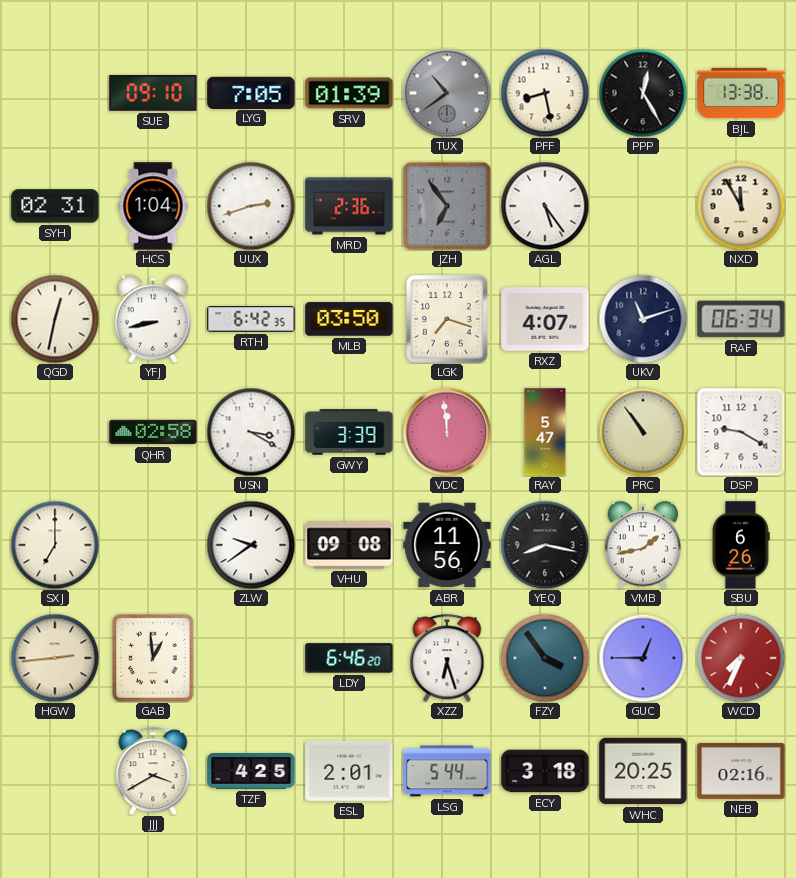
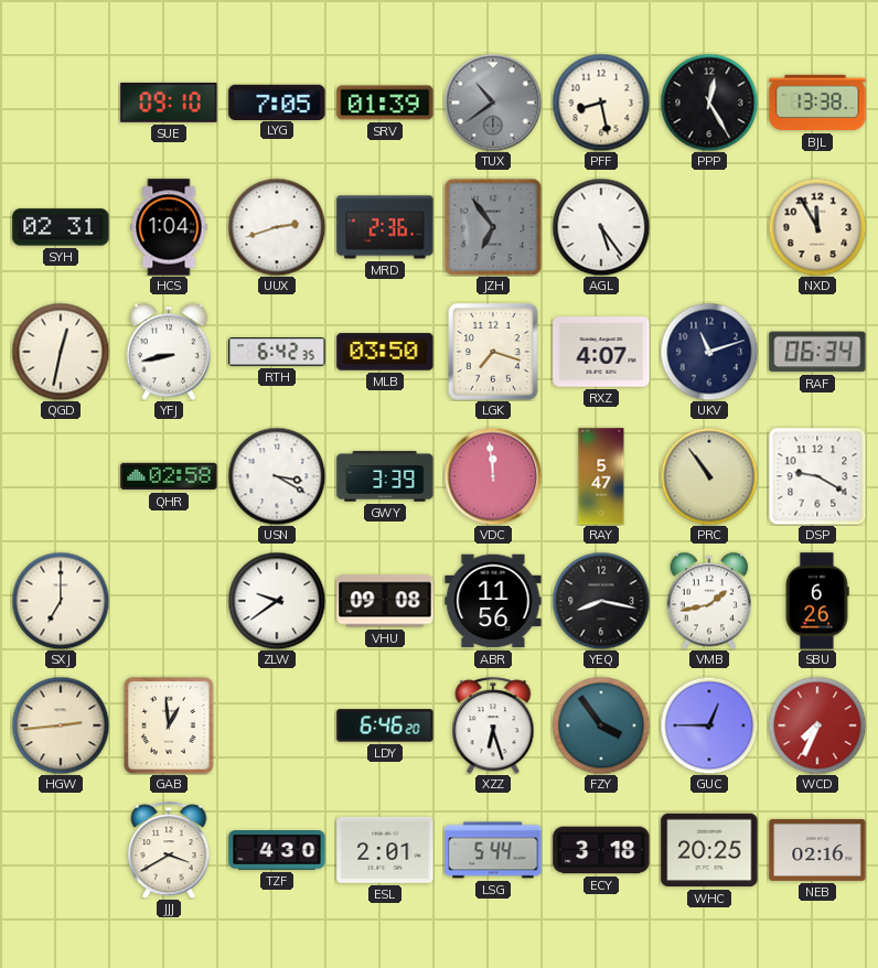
TZF: 4:25 -> 4:30 (277, 851)
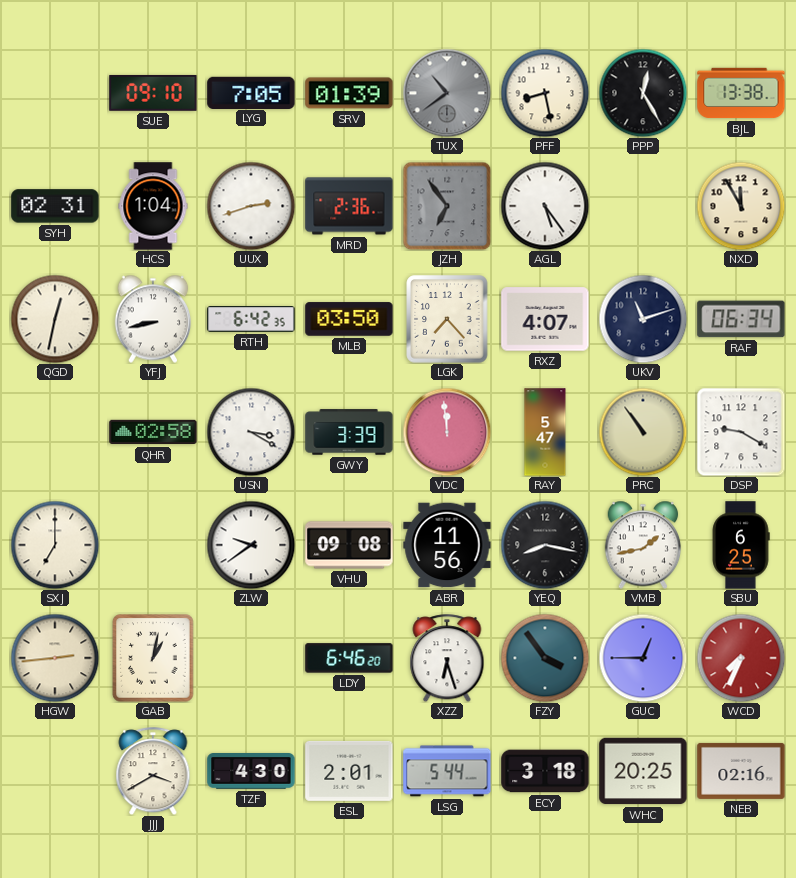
LGK: 7:18 -> 7:23 (447, 319)
SBU: 6:26 -> 6:25 (741, 545)
GAB: 12:59 -> 1:02 (153, 658)
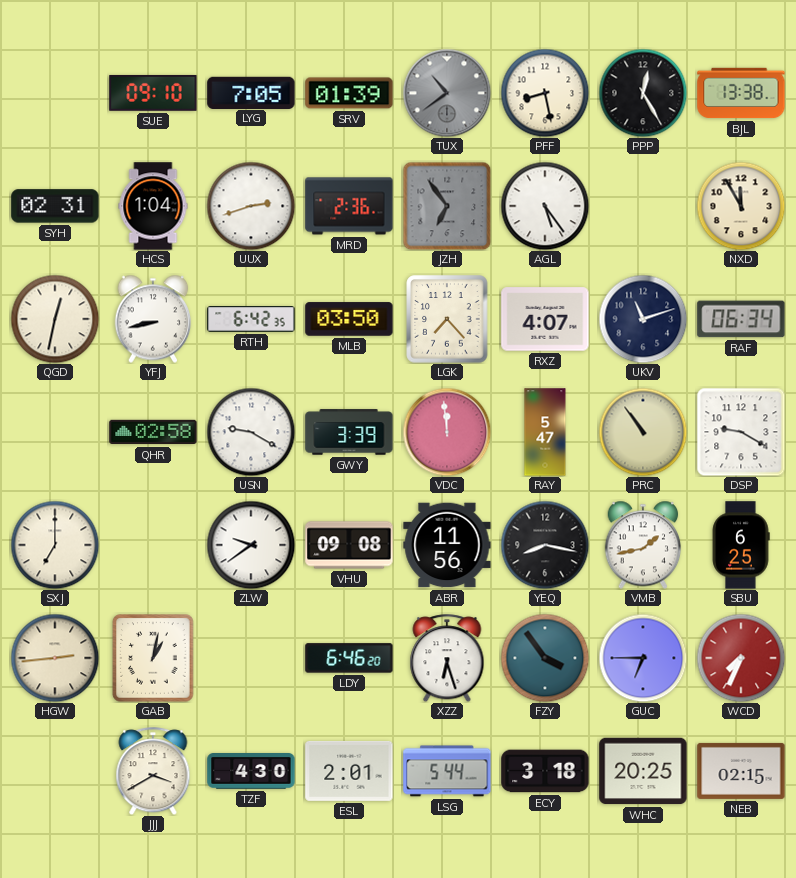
USN: 3:20 -> 9:20 (251, 432)
GUC: 12:45 -> 6:45 (643, 658)
NEB: 02:16 -> 02:15 (741, 771)
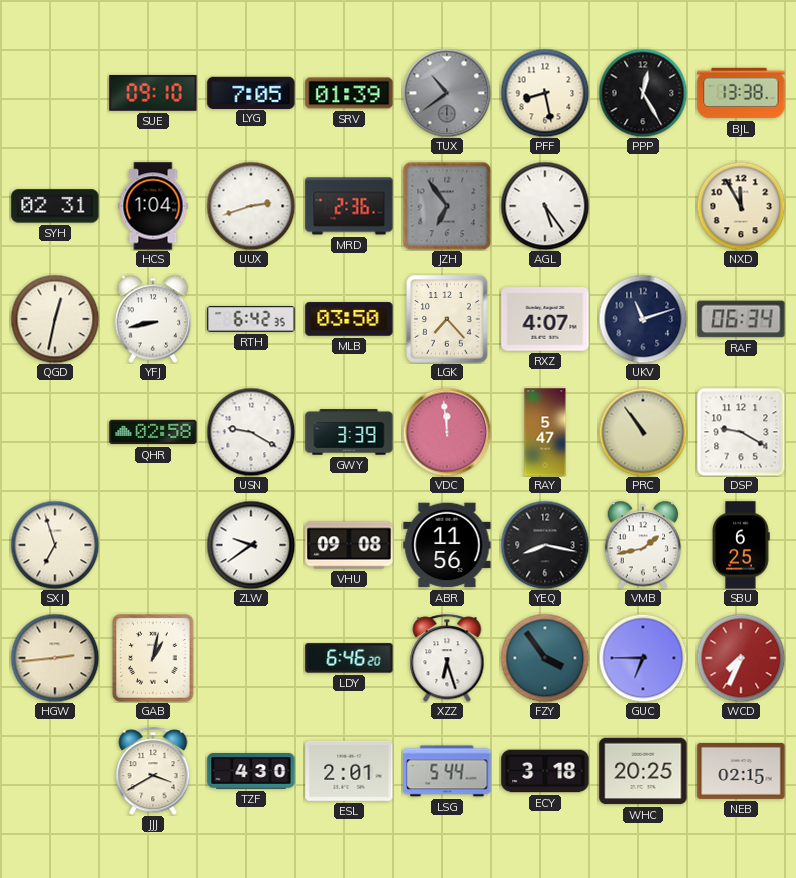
SXJ: 7:00 -> 6:57 (55, 545)
